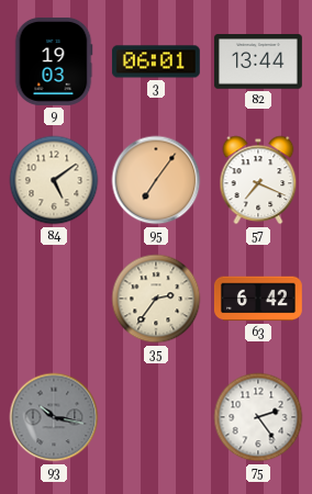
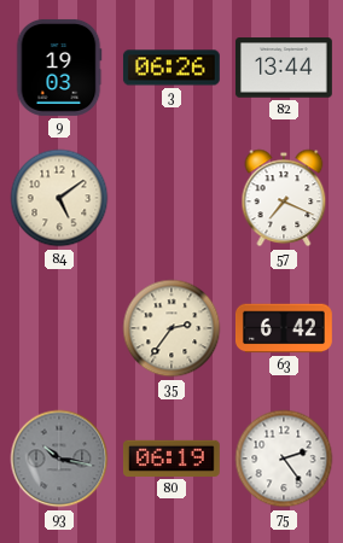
3: 06:01 -> 06:26 (171, 68)
95: 7:06 -> none (156, 180)
80: none -> 06:19 (171, 459)
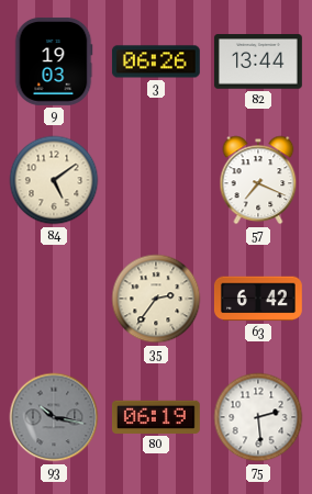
75: 2:24 -> 2:29 (258, 417)
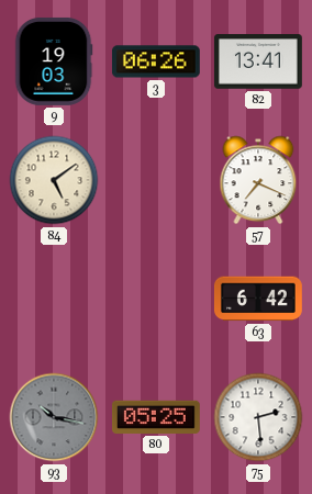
82: 13:44 -> 13:41 (258, 61)
35: 2:36 -> none (156, 299)
80: 06:19 -> 05:25 (156, 417)
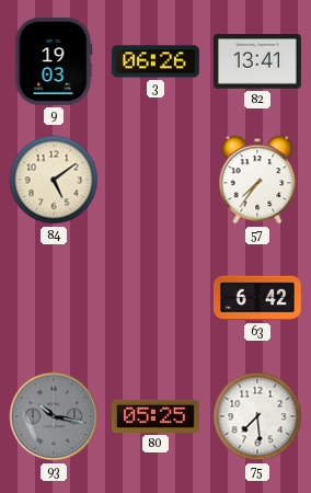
57: 7:19 -> 7:36 (257, 180)
75: 2:29 -> 7:29 (257, 416)
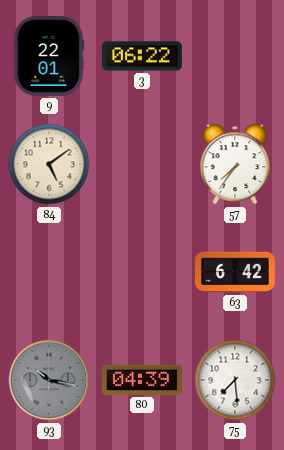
9: 19:03 -> 22:01 (49, 56)
3: 06:26 -> 06:22 (142, 56)
82: 13:41 -> none (257, 61)
80: 05:25 -> 04:39 (142, 380)
